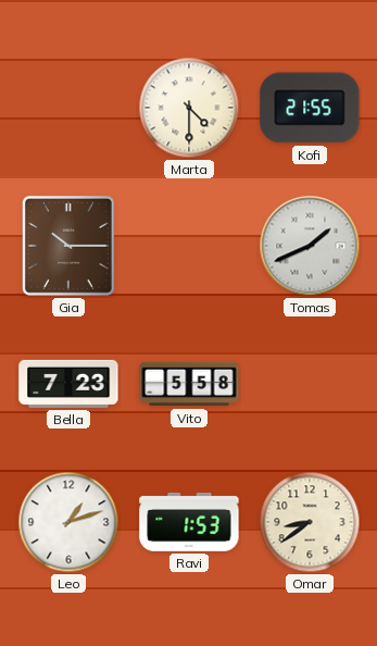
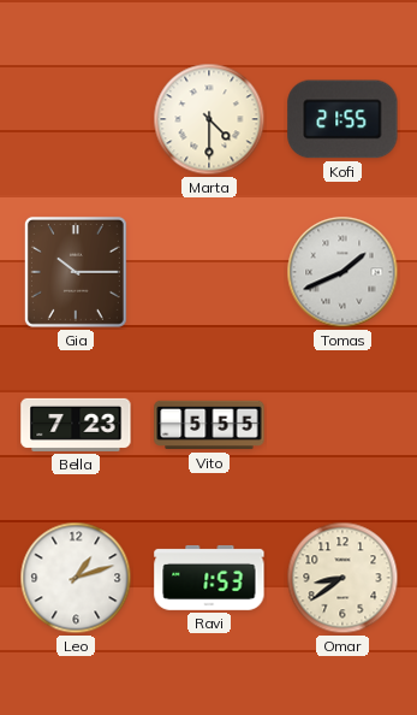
Vito: 5:58 -> 5:55 (209, 425)
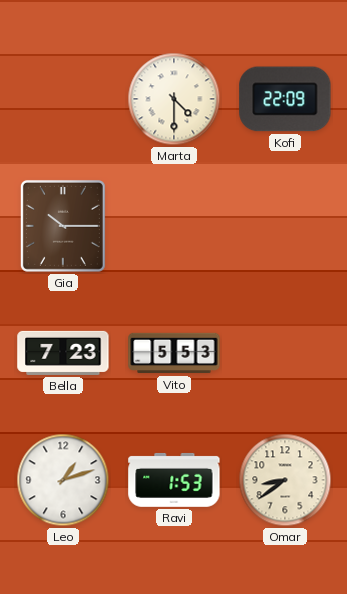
Kofi: 21:55 -> 22:09 (285, 99)
Tomas: 1:41 -> none (342, 272)
Vito: 5:55 -> 5:53 (174, 353)
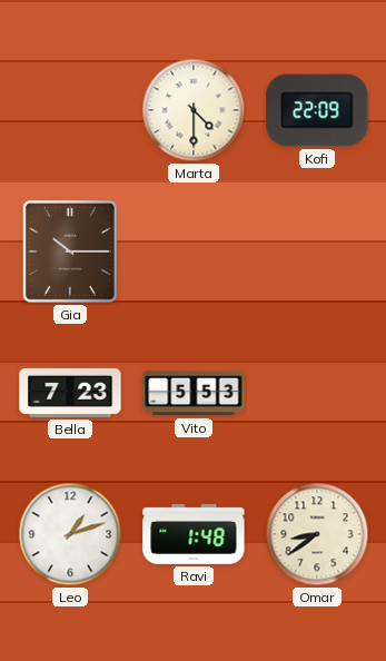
Ravi: 1:53 -> 1:48 (194, 534)
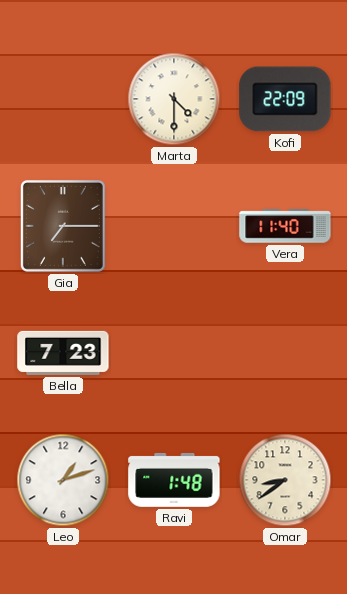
Gia: 10:15 -> 7:15 (63, 226)
Vera: none -> 11:40 (285, 226)
Vito: 5:53 -> none (194, 393)
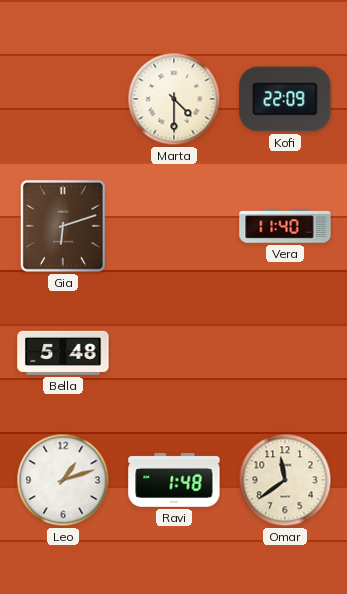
Gia: 7:15 -> 6:12 (63, 226)
Bella: 7:23 -> 5:48 (63, 353)
Omar: 8:39 -> 11:39 (285, 480)
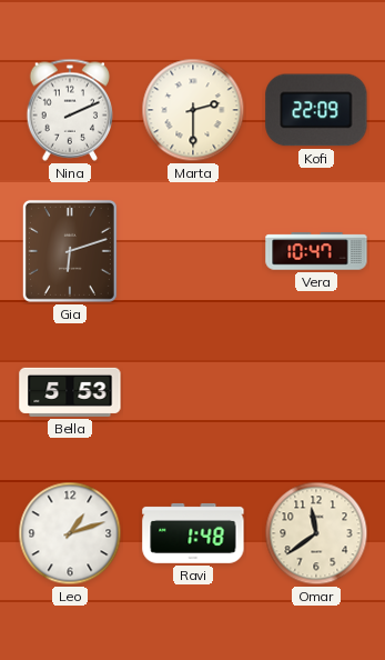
Nina: none -> 2:11 (70, 110)
Marta: 4:30 -> 2:30 (193, 110)
Vera: 11:40 -> 10:47 (316, 251)
Bella: 5:48 -> 5:53 (70, 392)
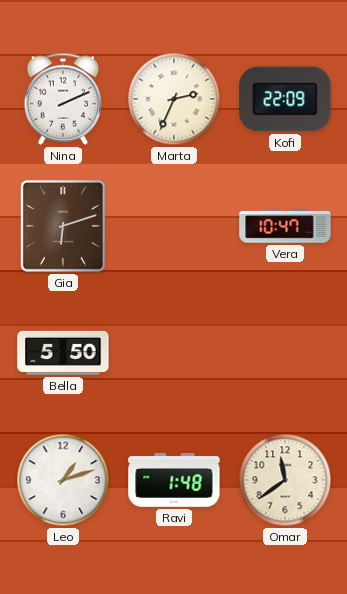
Marta: 2:30 -> 2:34 (174, 99)
Bella: 5:53 -> 5:50 (63, 353)
